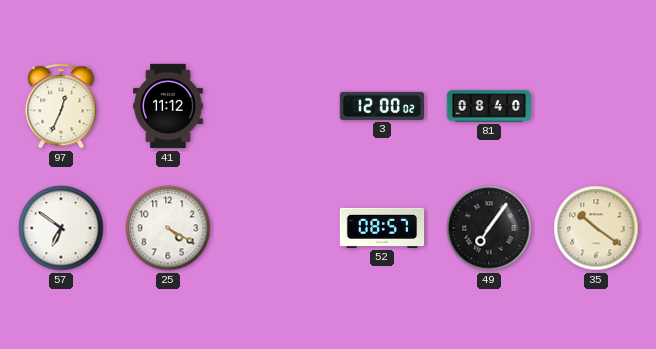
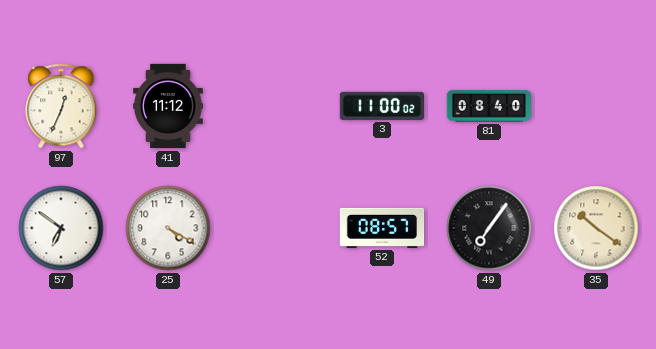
3: 12:00 -> 11:00 (381, 106)
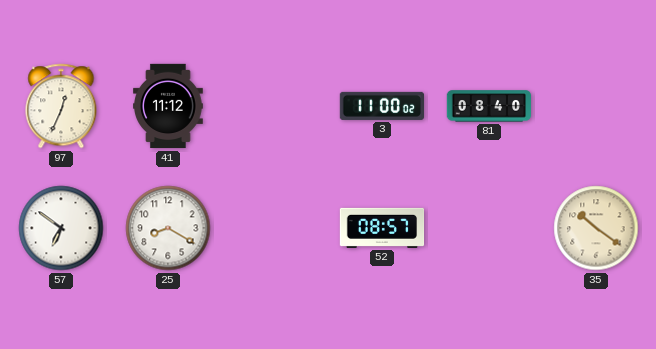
25: 4:20 -> 8:20 (168, 228)
49: 7:06 -> none (489, 228)
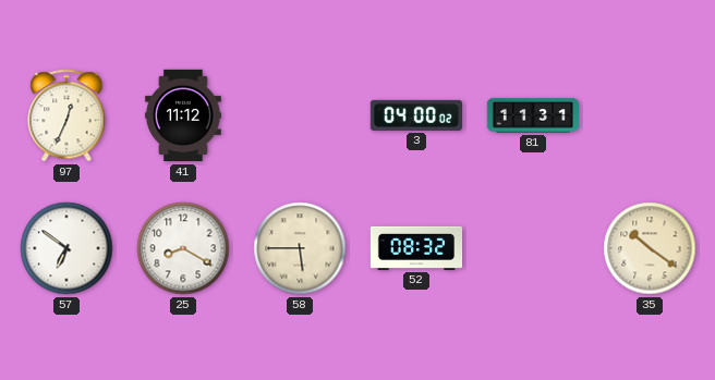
3: 11:00 -> 04:00 (415, 115)
81: 08:40 -> 11:31 (532, 115)
58: none -> 5:45 (300, 248)
52: 08:57 -> 08:32 (416, 248)
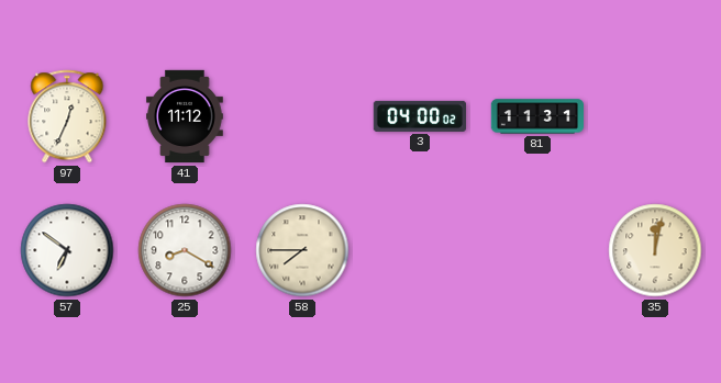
58: 5:45 -> 7:45 (302, 250)
52: 08:32 -> none (416, 248)
35: 10:21 -> 12:02 (655, 250)
